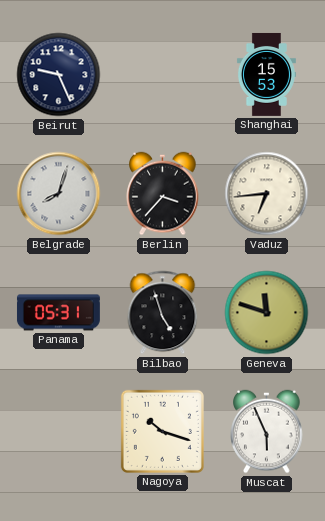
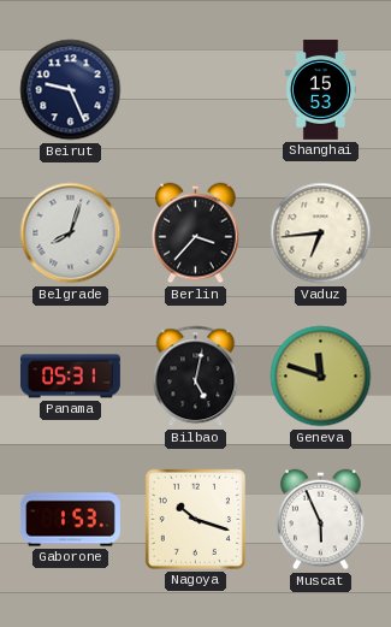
Bilbao: 4:57 -> 5:02 (196, 377)
Gaborone: none -> 1:53 (70, 520)
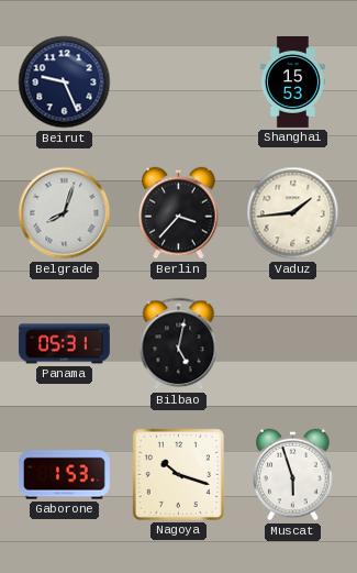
Vaduz: 6:44 -> 1:44 (293, 213)
Geneva: 11:48 -> none (321, 377)
Muscat: 5:56 -> 5:57 (293, 475)
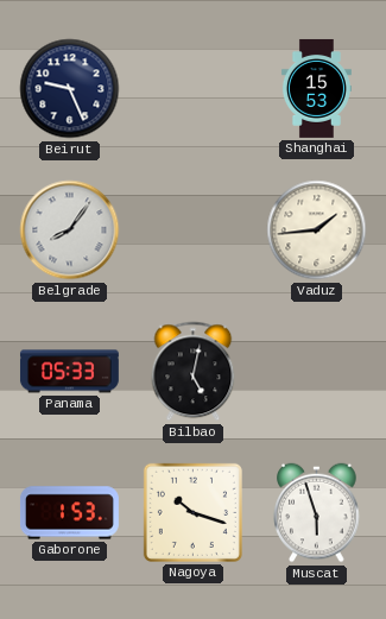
Belgrade: 8:03 -> 8:06 (70, 230)
Berlin: 3:37 -> none (179, 213)
Panama: 05:31 -> 05:33 (69, 372)
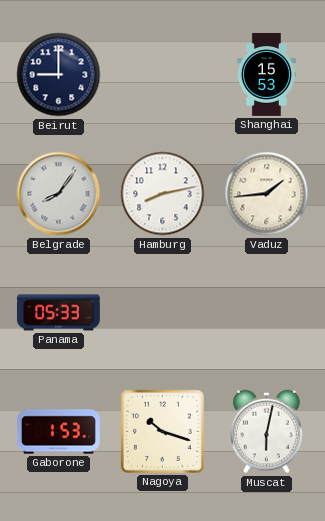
Beirut: 9:26 -> 9:00 (59, 75)
Hamburg: none -> 8:13 (163, 194)
Bilbao: 5:02 -> none (194, 372)
Muscat: 5:57 -> 6:02 (267, 432)
